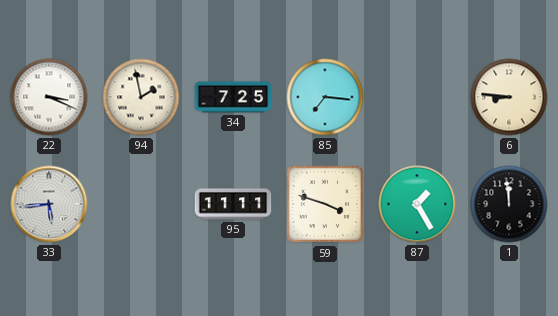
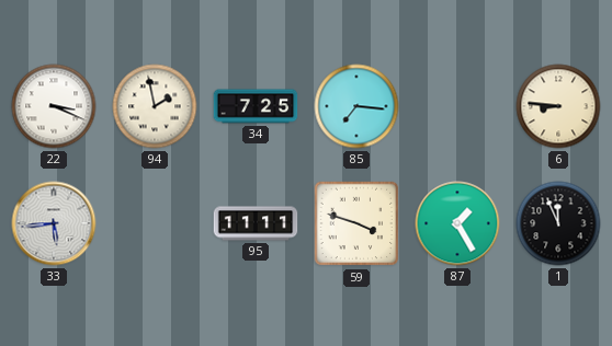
1: 11:59 -> 11:56 (558, 223)
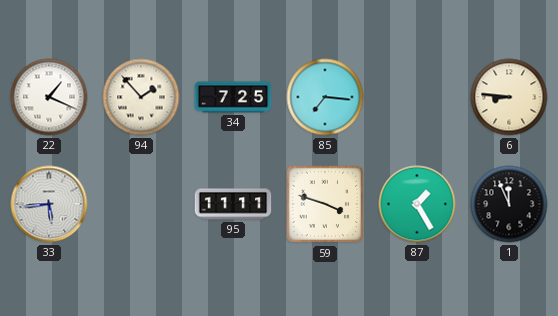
22: 3:19 -> 1:19 (49, 97)
94: 1:58 -> 1:53 (141, 97)
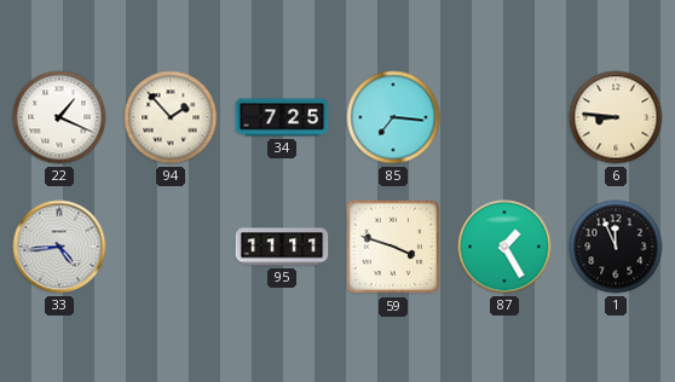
33: 5:44 -> 4:44 (59, 247)
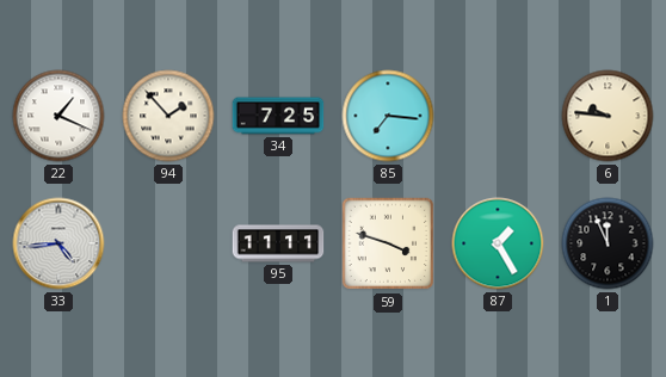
6: 8:46 -> 9:46 (608, 116)
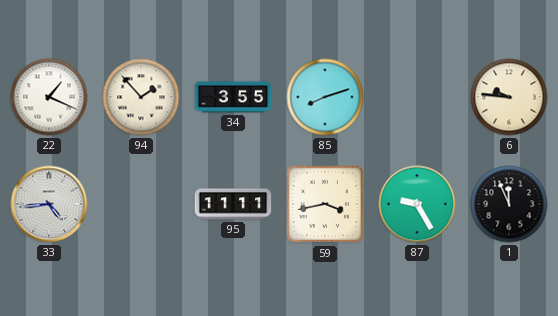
34: 7:25 -> 3:55 (233, 97)
85: 7:16 -> 8:12 (325, 97)
59: 3:48 -> 3:43 (325, 204)
87: 1:25 -> 9:25 (417, 204)
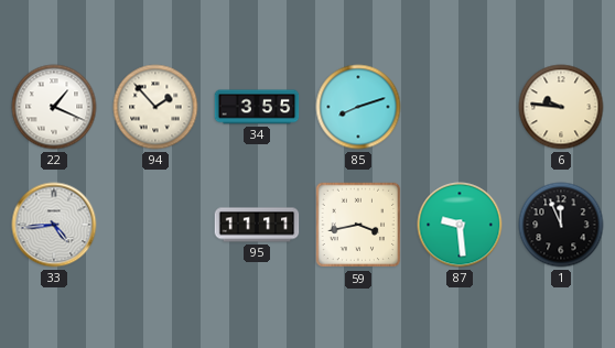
87: 9:25 -> 9:29 (460, 225)
